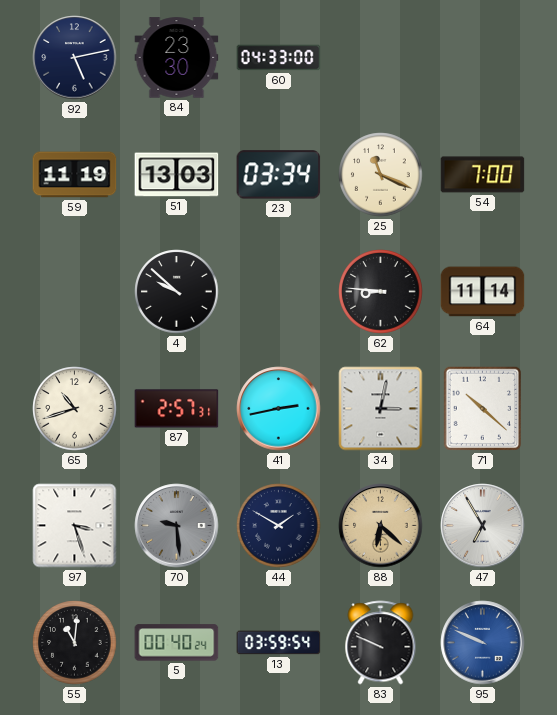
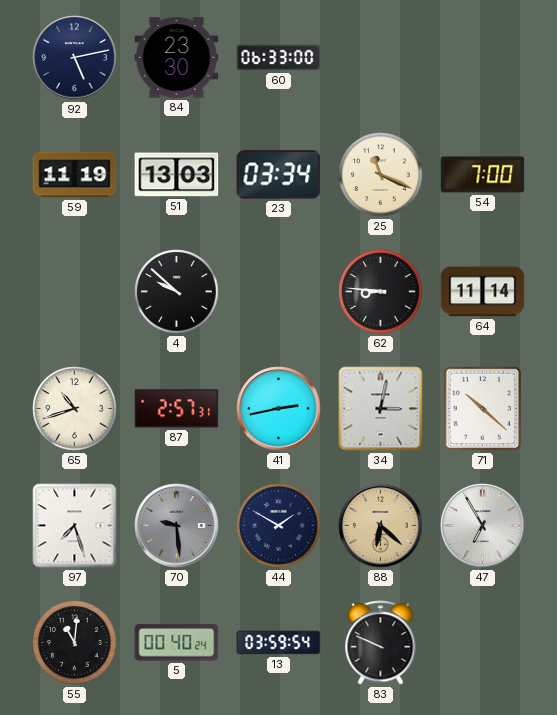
60: 04:33 -> 06:33 (279, 58)
97: 3:27 -> 7:27 (75, 526)
95: 9:49 -> none (483, 643)
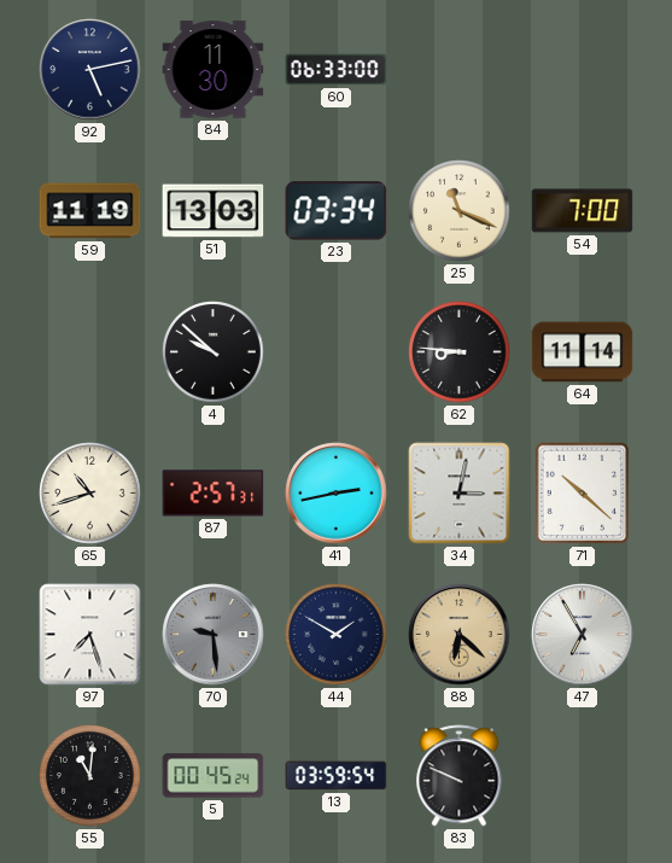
84: 23:30 -> 11:30 (214, 70)
5: 00:40 -> 00:45 (214, 776)
